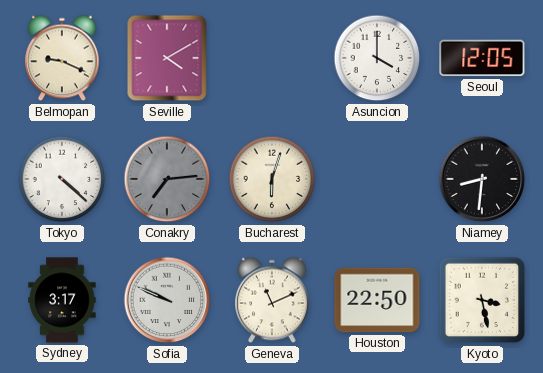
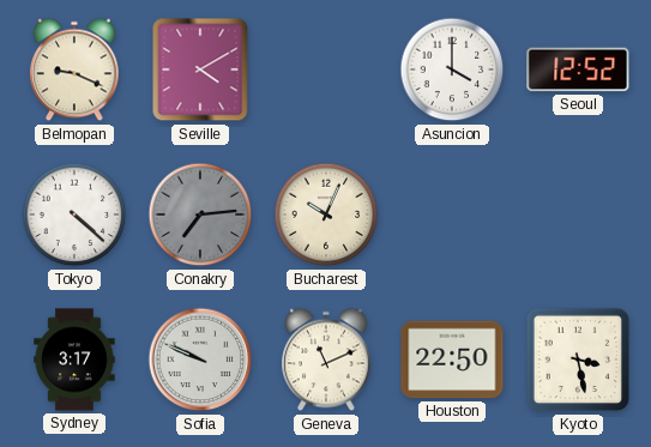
Seoul: 12:05 -> 12:52 (578, 70)
Bucharest: 6:03 -> 10:04 (326, 215)
Niamey: 8:31 -> none (482, 179)
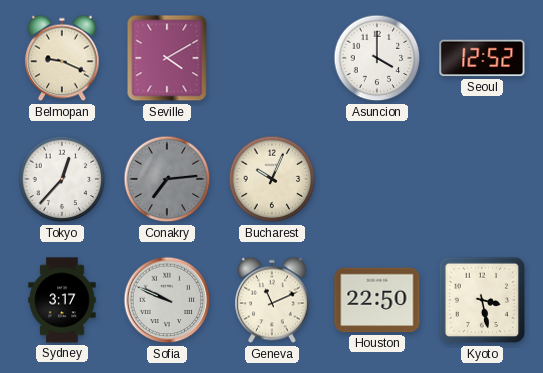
Tokyo: 4:22 -> 12:37 (62, 179)
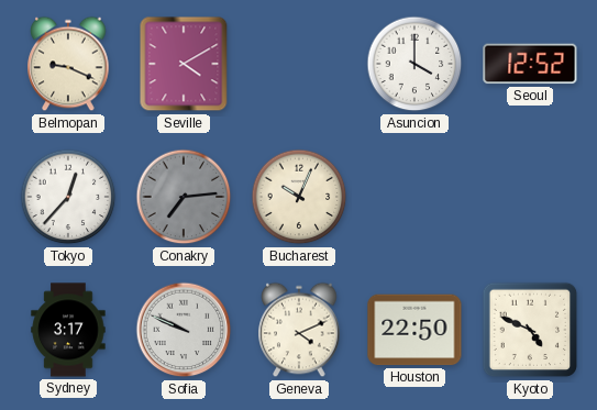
Geneva: 11:11 -> 4:11 (299, 330)
Kyoto: 3:28 -> 4:49 (530, 330)
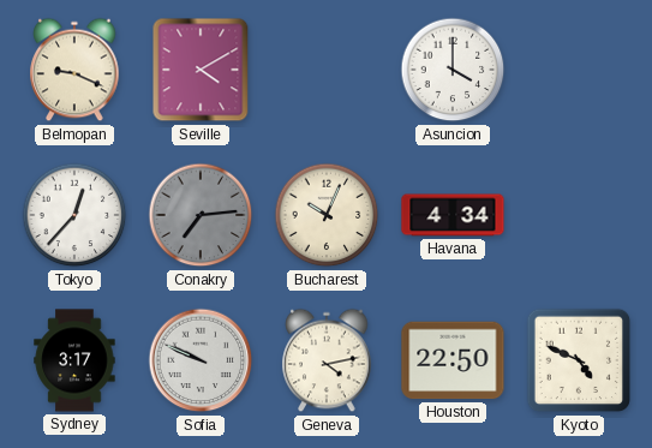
Seoul: 12:52 -> none (530, 64)
Havana: none -> 4:34 (453, 215)
Geneva: 4:11 -> 4:13 (327, 360)
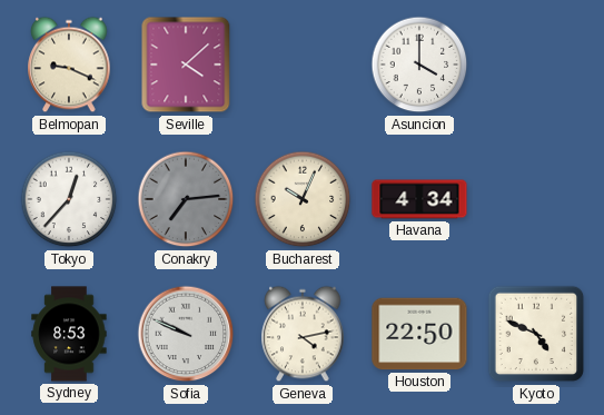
Seville: 4:10 -> 4:08 (186, 65)
Sydney: 3:17 -> 8:53 (69, 334)
